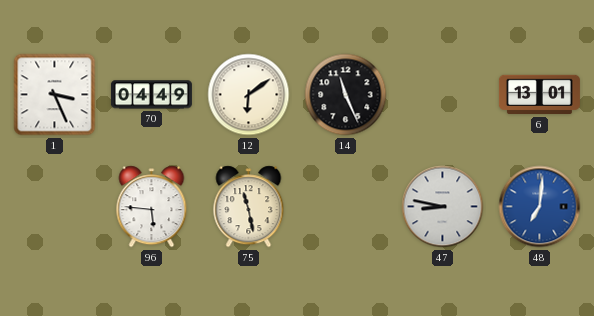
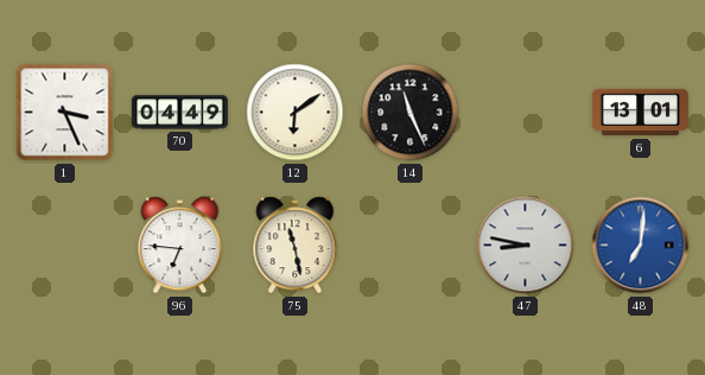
96: 5:46 -> 6:46 (180, 246)
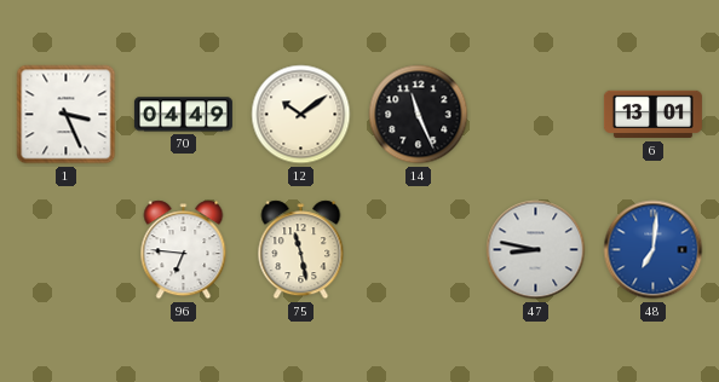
12: 6:09 -> 10:09 (301, 115)
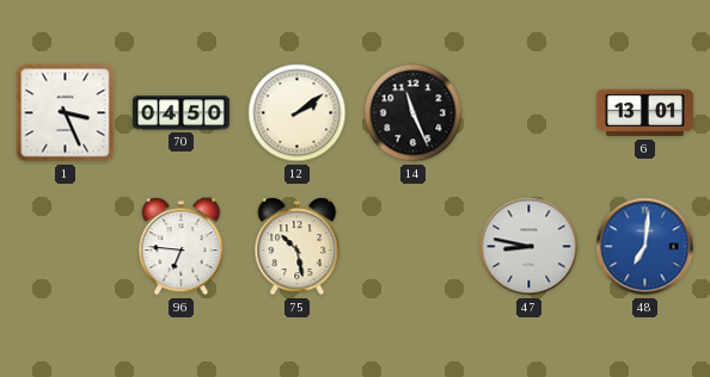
70: 04:49 -> 04:50 (180, 113)
12: 10:09 -> 2:09 (298, 113)
75: 11:28 -> 10:28 (298, 247)
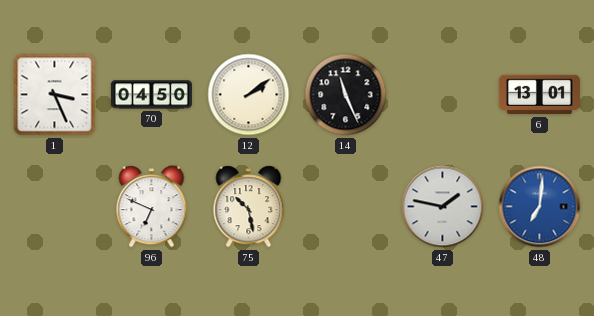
96: 6:46 -> 6:49 (152, 207)
47: 8:47 -> 1:47 (443, 207)
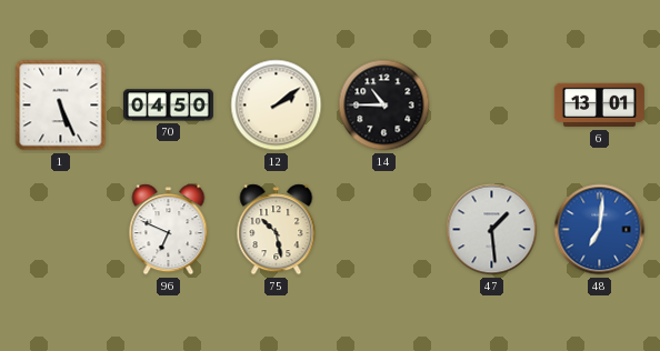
1: 3:26 -> 5:26 (61, 106)
14: 11:26 -> 10:45 (384, 106)
47: 1:47 -> 1:29 (492, 230)
